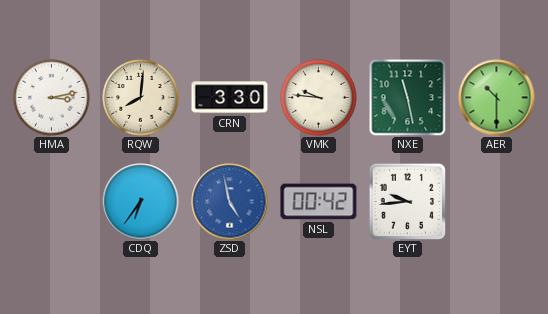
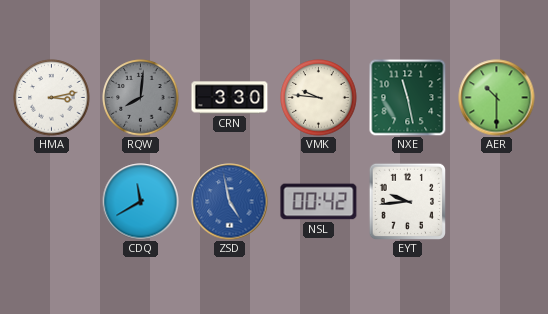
RQW dial: cream -> grey (141, 98)
CDQ: 6:36 -> 11:40 (141, 202)
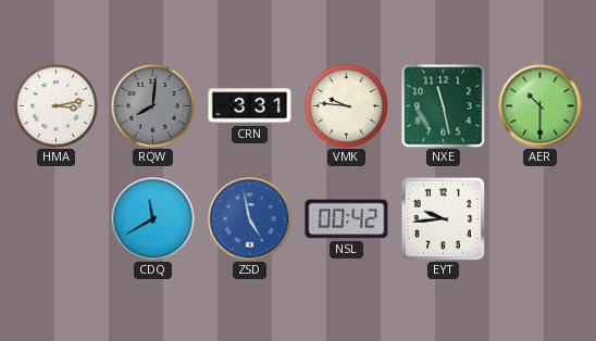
CRN: 3:30 -> 3:31 (250, 106)
